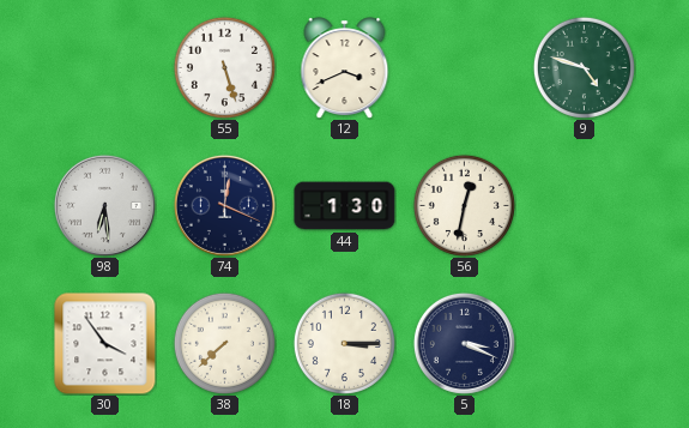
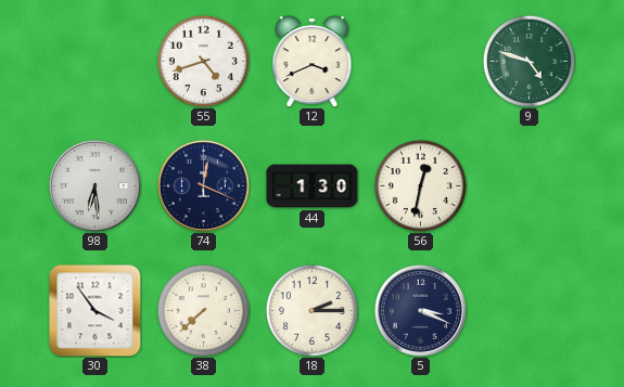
55: 5:27 -> 4:42 (203, 61)
18: 3:15 -> 2:15 (311, 310)
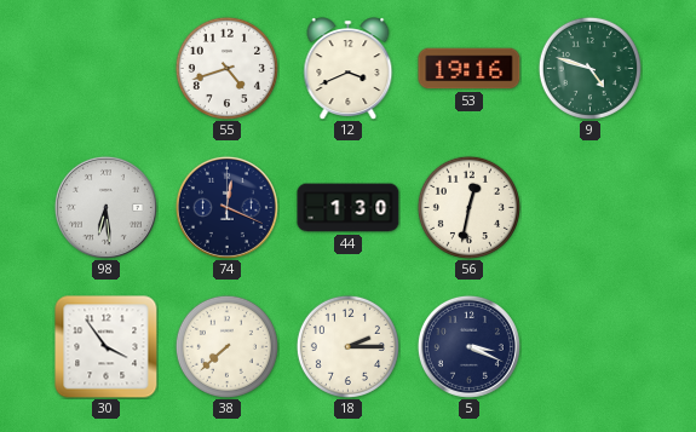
53: none -> 19:16 (470, 69)
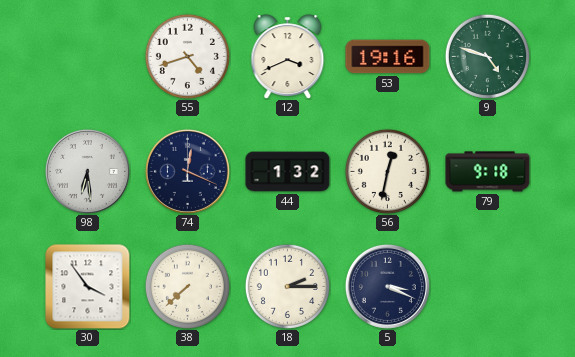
44: 1:30 -> 1:32 (288, 172)
79: none -> 9:18 (488, 172)
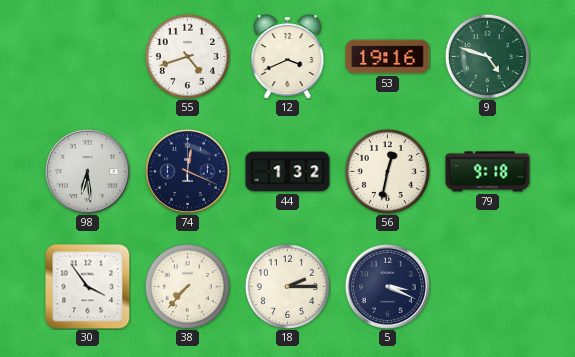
38: 7:38 -> 7:37 (187, 286)
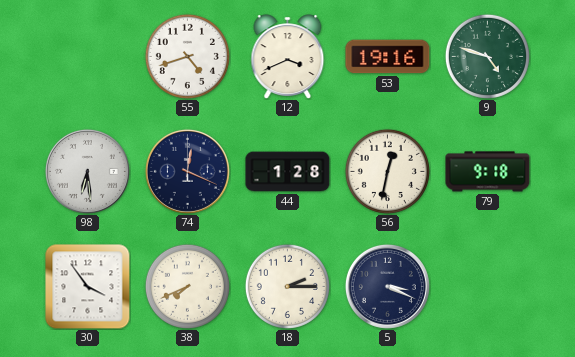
44: 1:32 -> 1:28 (288, 172)
38: 7:37 -> 7:41 (187, 286)
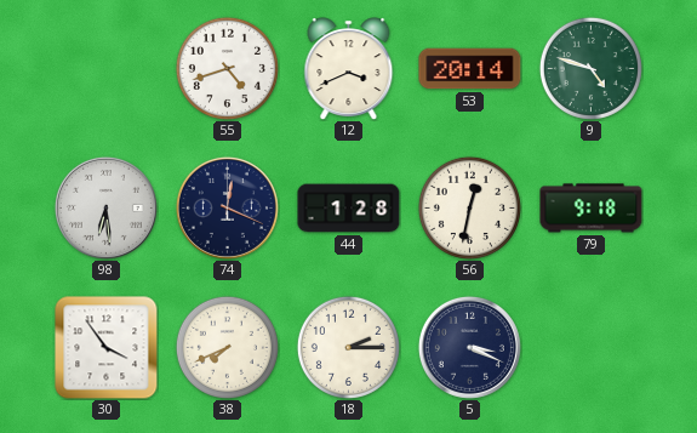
53: 19:16 -> 20:14 (470, 69)
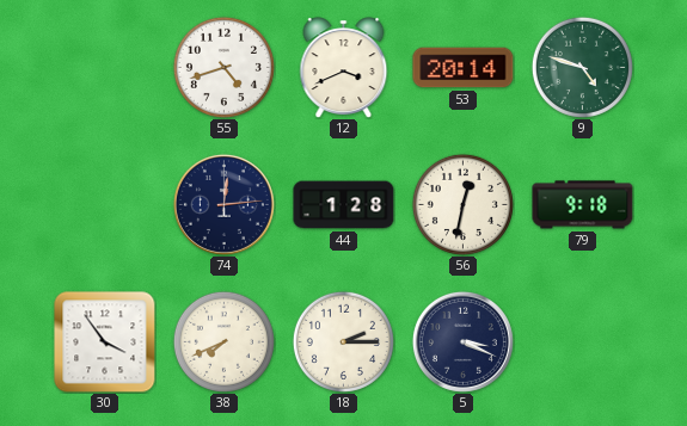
98: 6:29 -> none (105, 207)
74: 12:19 -> 12:14 (223, 204)
